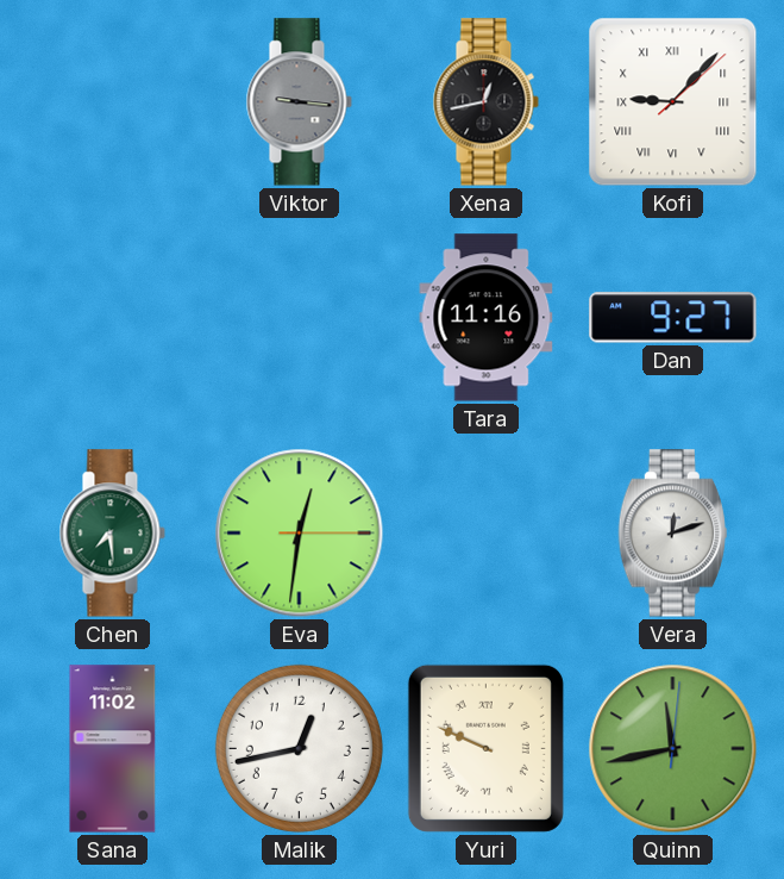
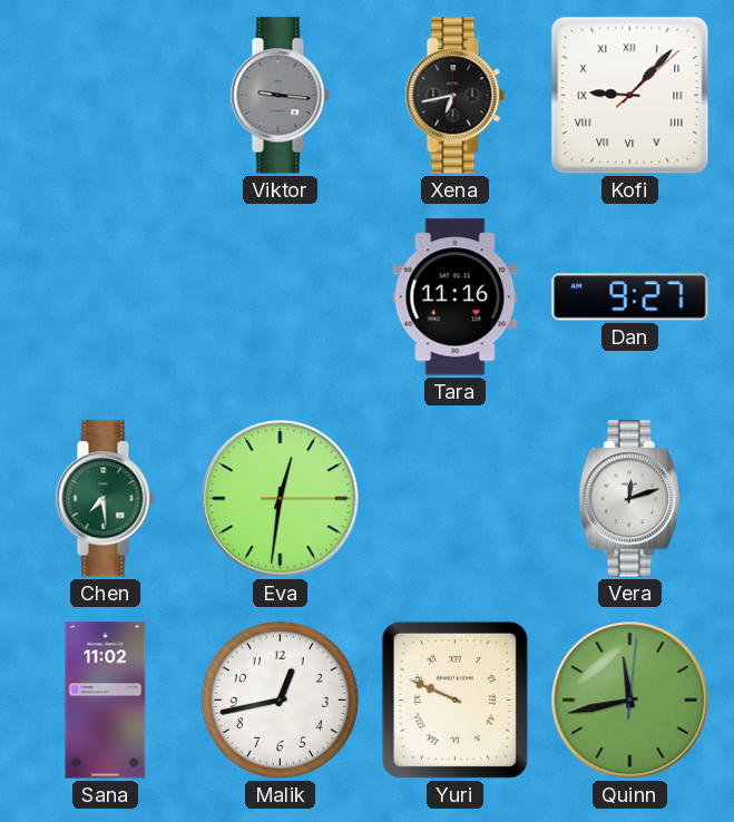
Xena: 12:43 -> 6:43 (454, 96)
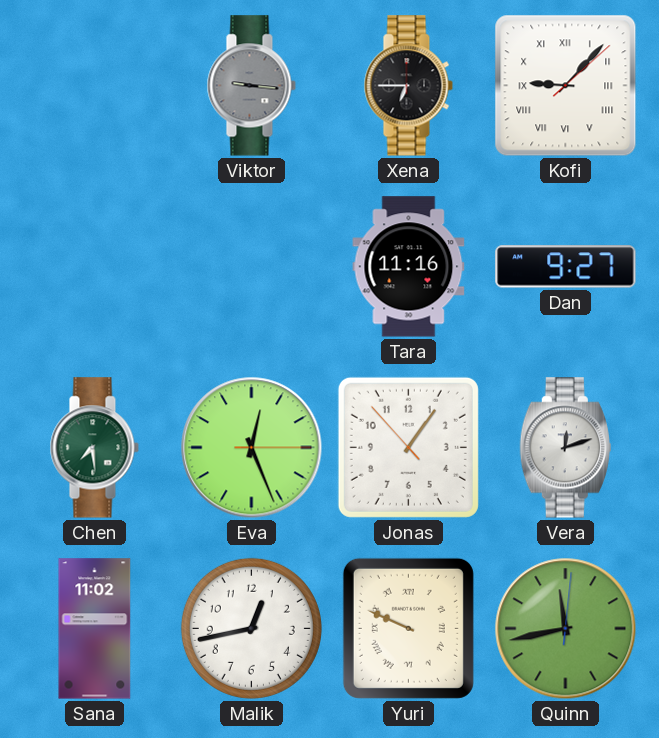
Xena: 6:43 -> 6:45 (408, 86)
Eva: 12:31 -> 12:26 (252, 448)
Jonas: none -> 1:05 (408, 447)
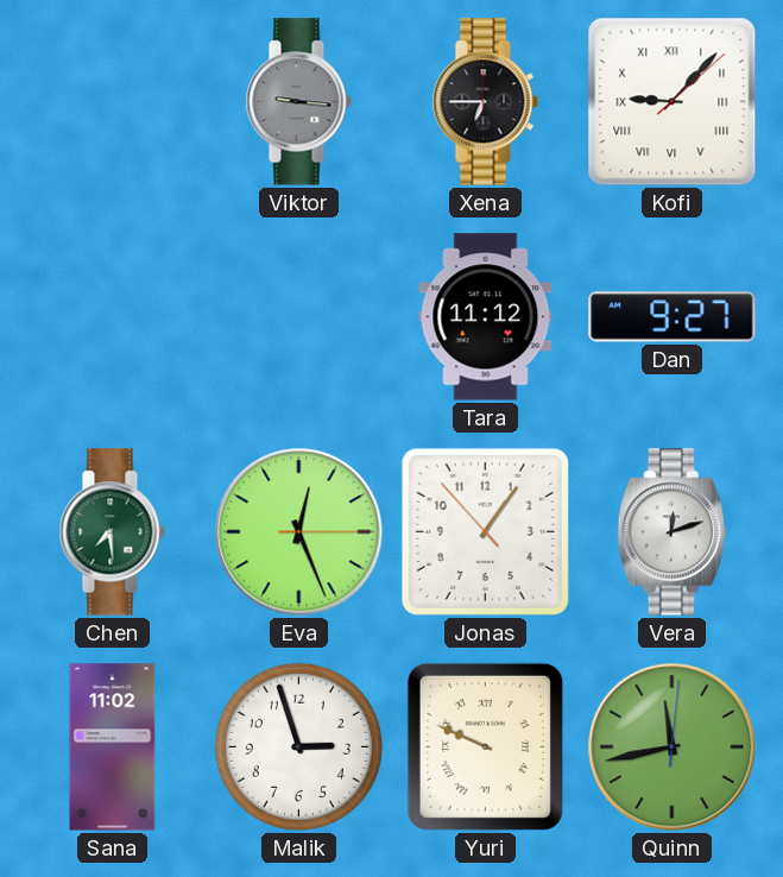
Tara: 11:16 -> 11:12 (486, 317)
Malik: 12:43 -> 2:57 (298, 746)
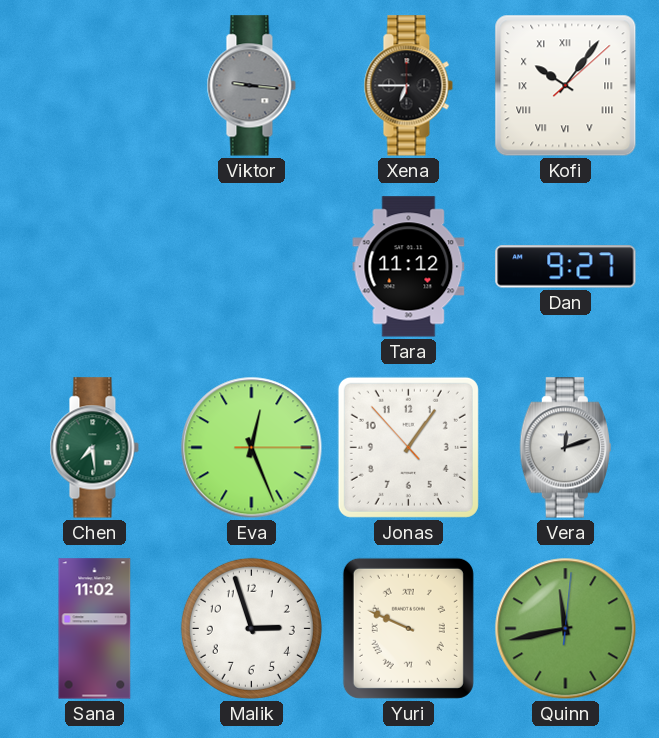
Kofi: 9:07 -> 10:06 (566, 86)
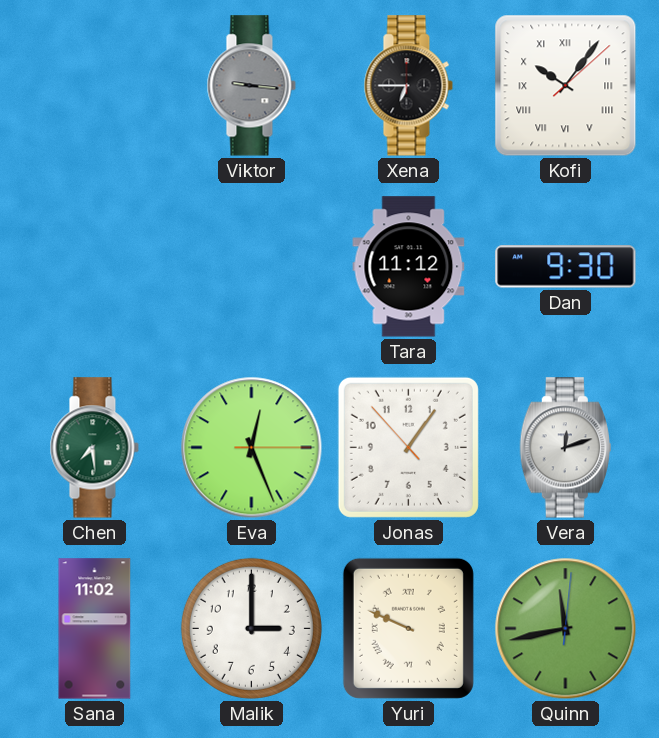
Dan: 9:27 -> 9:30 (566, 267)
Malik: 2:57 -> 3:00 (251, 628)
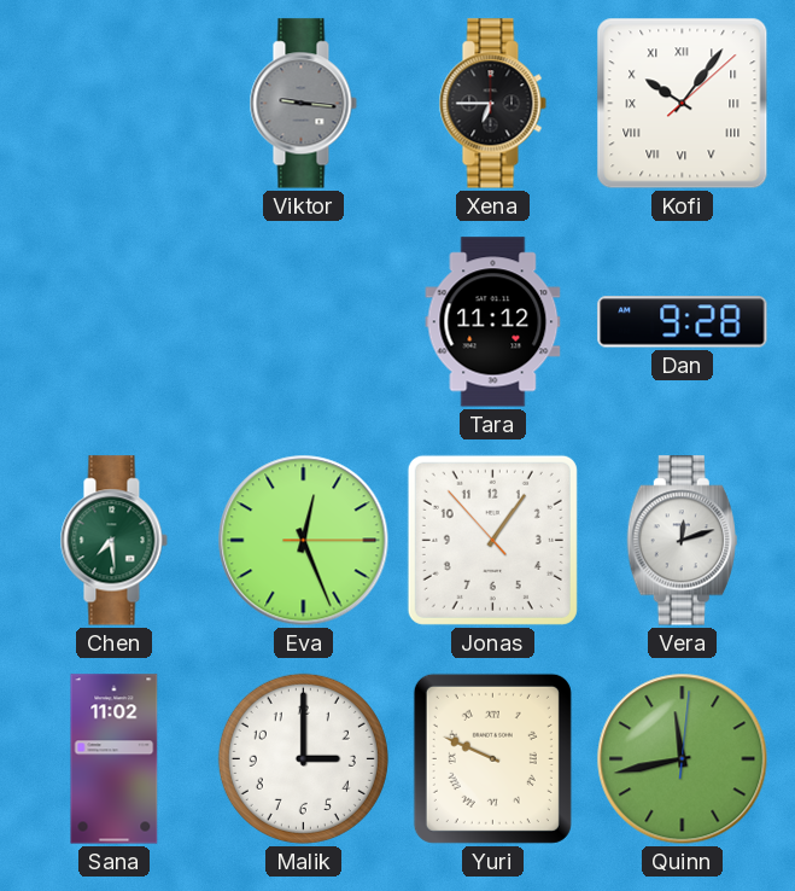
Dan: 9:30 -> 9:28 (683, 322)
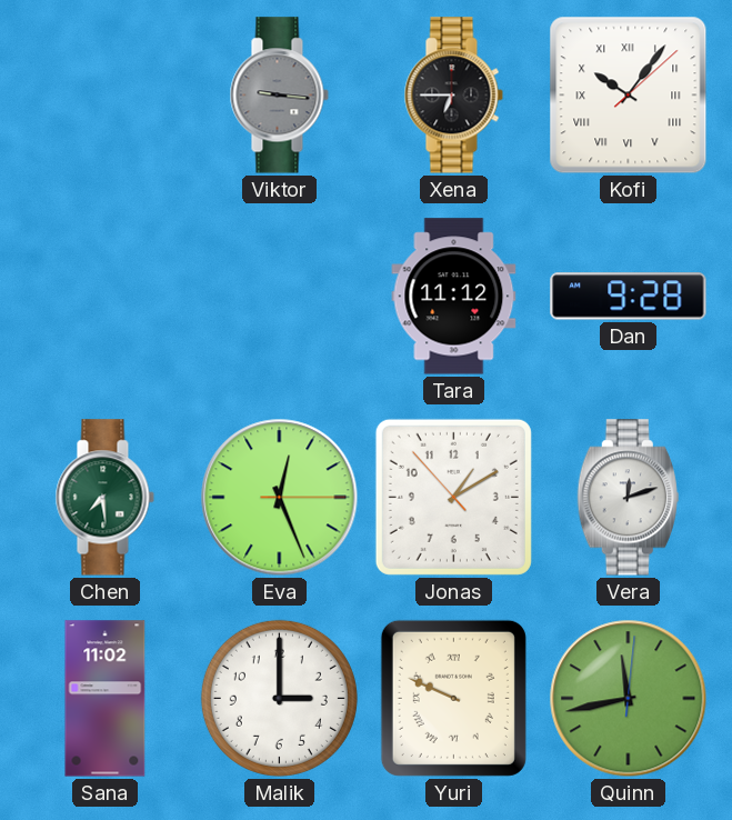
Jonas: 1:05 -> 1:09 (453, 497)
